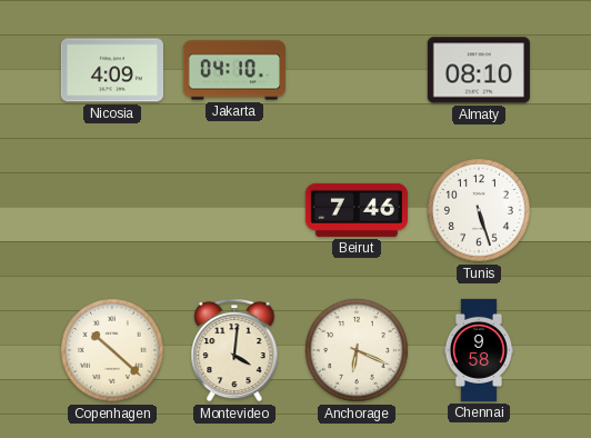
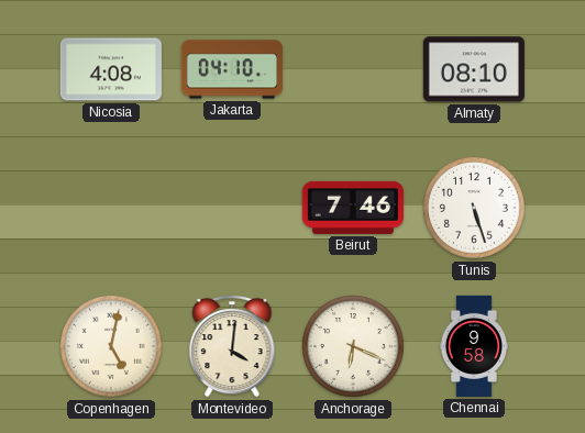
Nicosia: 4:09 -> 4:08 (111, 69)
Copenhagen: 10:22 -> 5:02 (111, 346)
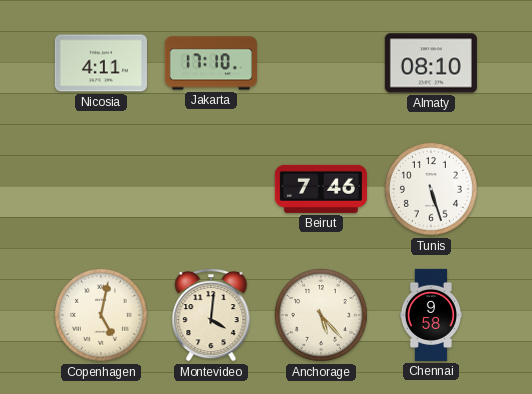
Nicosia: 4:08 -> 4:11 (101, 63)
Jakarta: 04:10 -> 17:10 (211, 63)
Anchorage: 6:19 -> 5:23 (321, 315)
